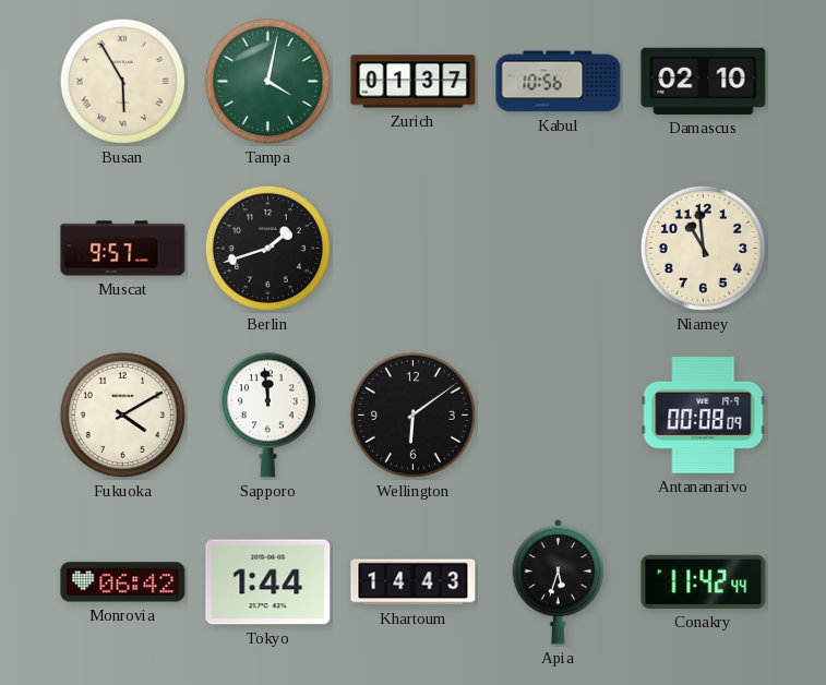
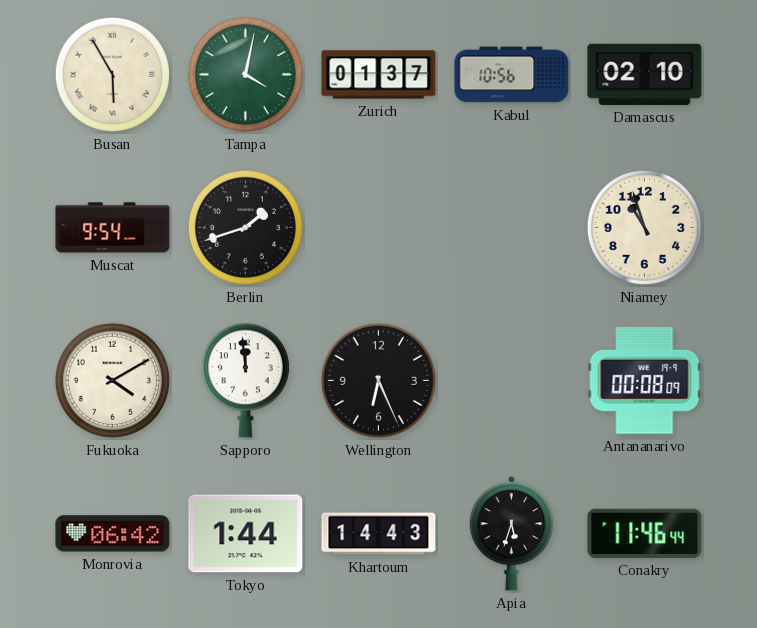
Muscat: 9:57 -> 9:54 (113, 228)
Niamey: 10:59 -> 10:57 (644, 227)
Wellington: 6:09 -> 6:26 (378, 380)
Conakry: 11:42 -> 11:46 (645, 533)
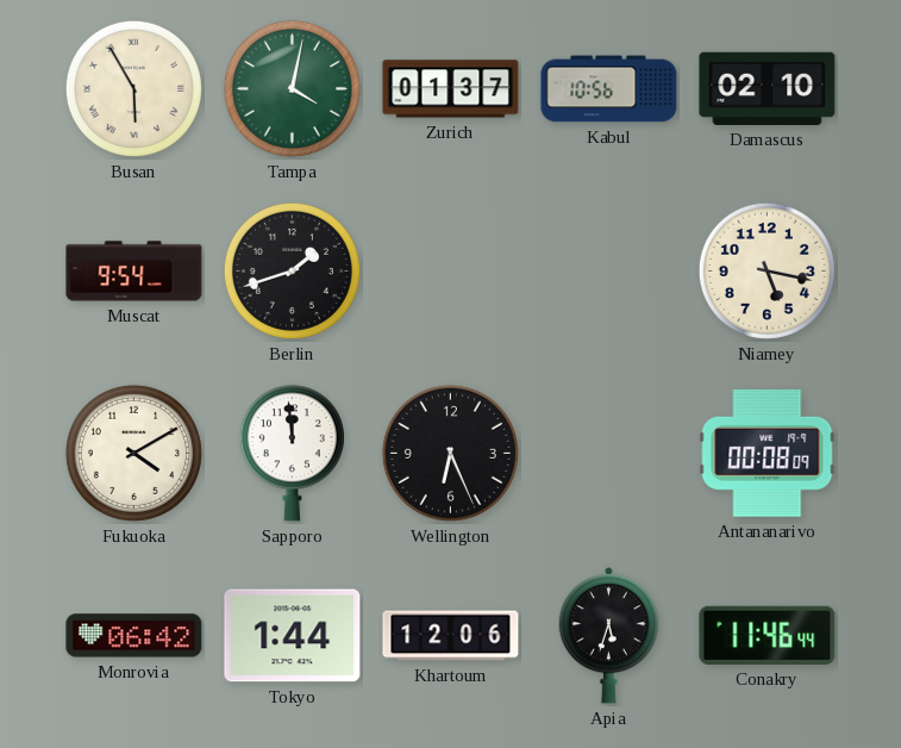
Niamey: 10:57 -> 5:17 (767, 270)
Khartoum: 14:43 -> 12:06 (451, 636)
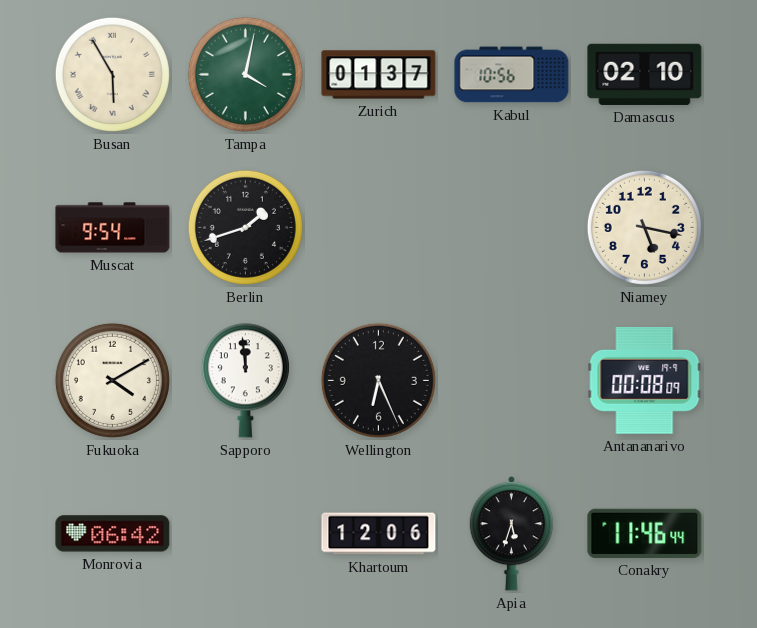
Tokyo: 1:44 -> none (293, 636)
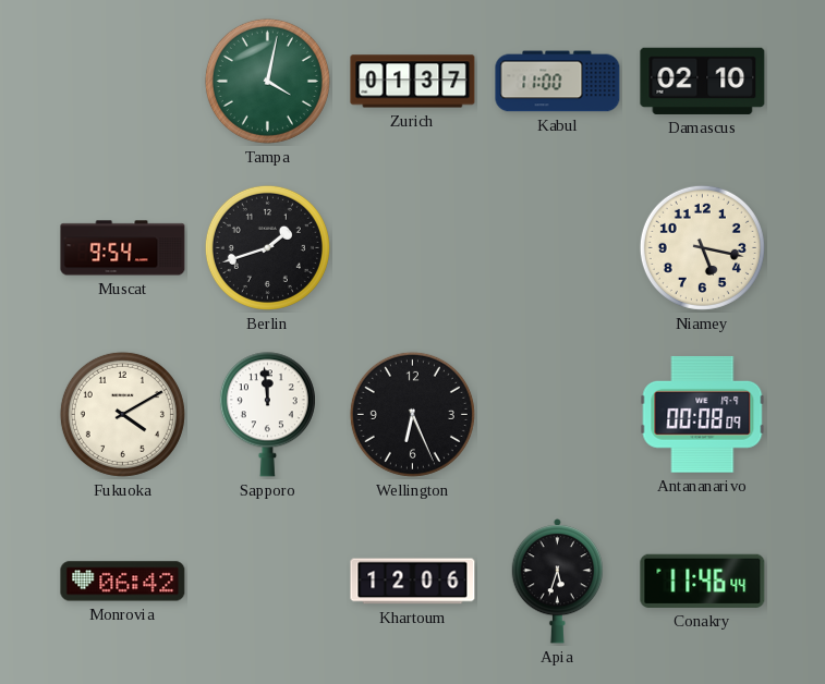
Busan: 5:55 -> none (112, 74)
Kabul: 10:56 -> 11:00 (558, 82)
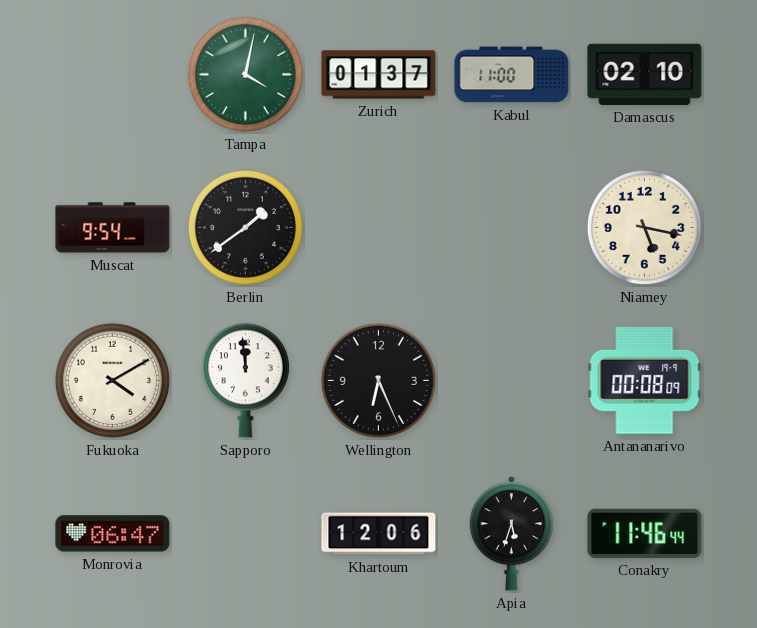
Berlin: 1:42 -> 1:39 (245, 227)
Monrovia: 06:42 -> 06:47 (113, 534)
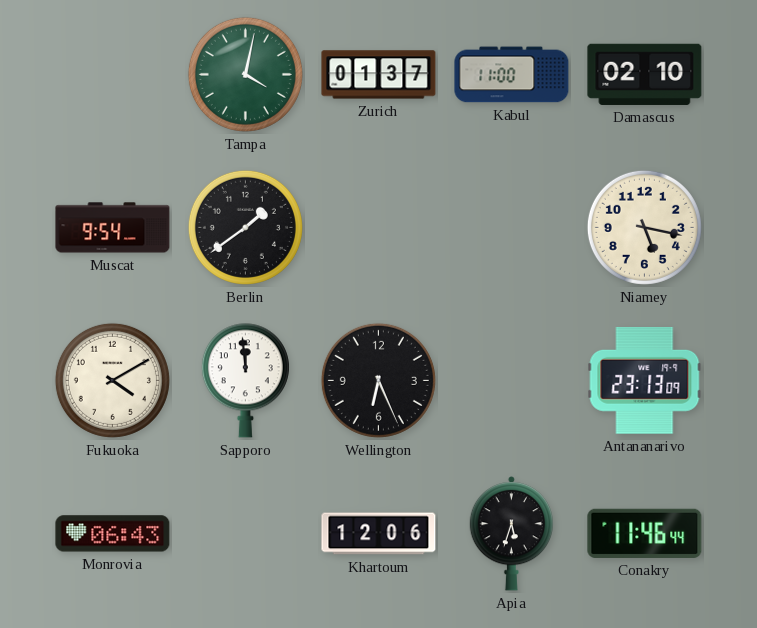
Antananarivo: 00:08 -> 23:13 (645, 380)
Monrovia: 06:47 -> 06:43 (113, 534)
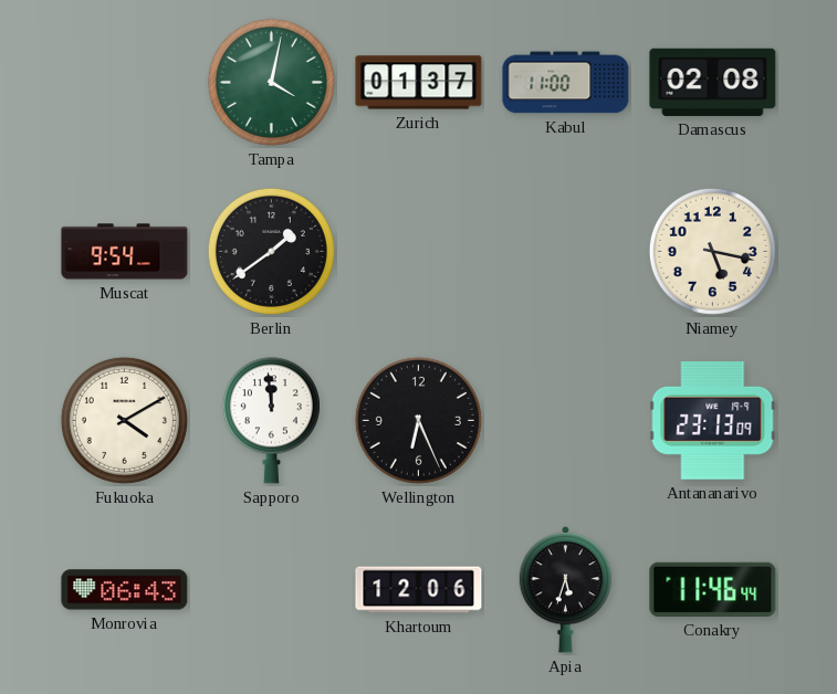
Damascus: 02:10 -> 02:08 (713, 82)
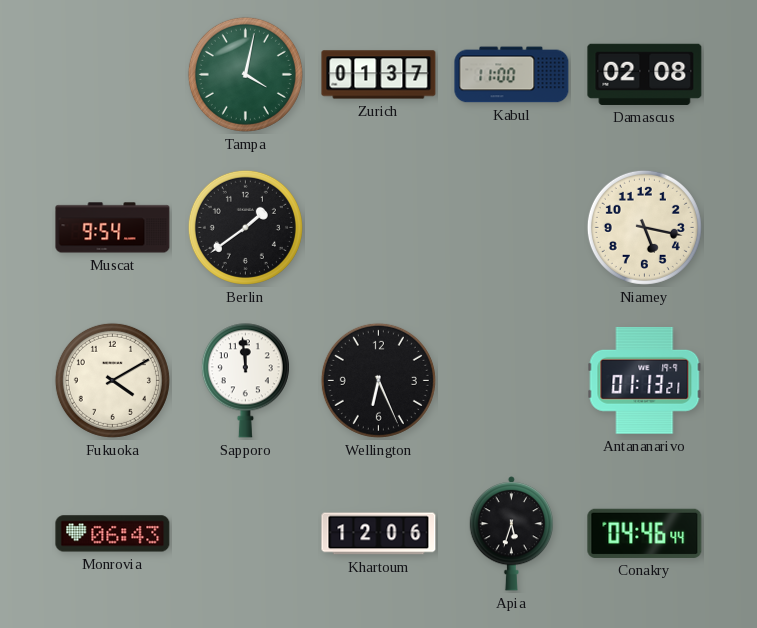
Antananarivo: 23:13 -> 01:13 (645, 380)
Conakry: 11:46 -> 04:46 (645, 533)
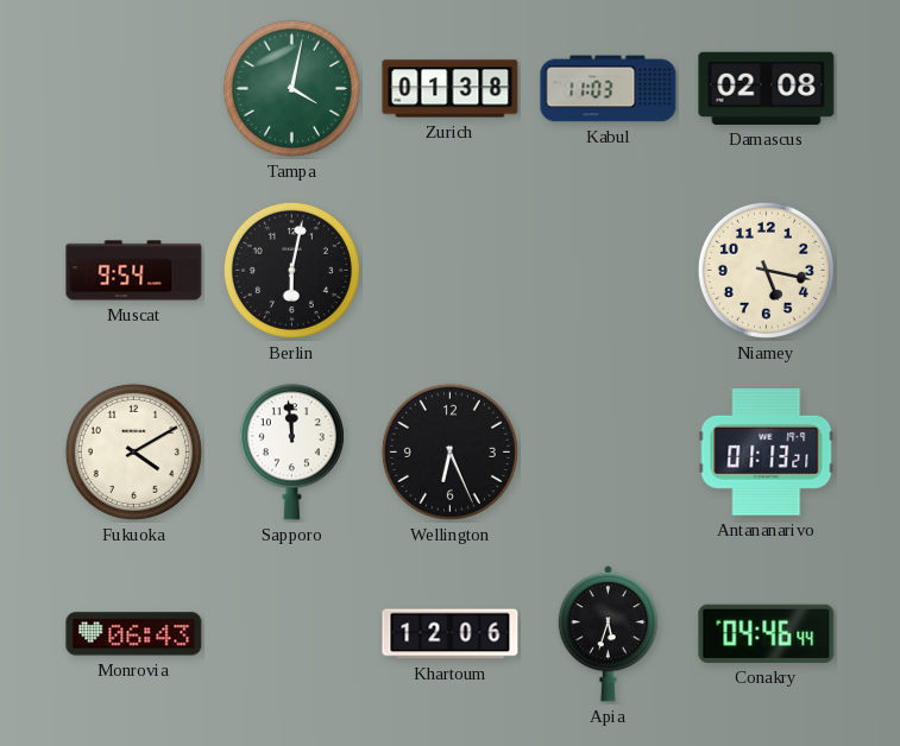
Zurich: 01:37 -> 01:38 (451, 89)
Kabul: 11:00 -> 11:03 (609, 89)
Berlin: 1:39 -> 6:02 (291, 270)
